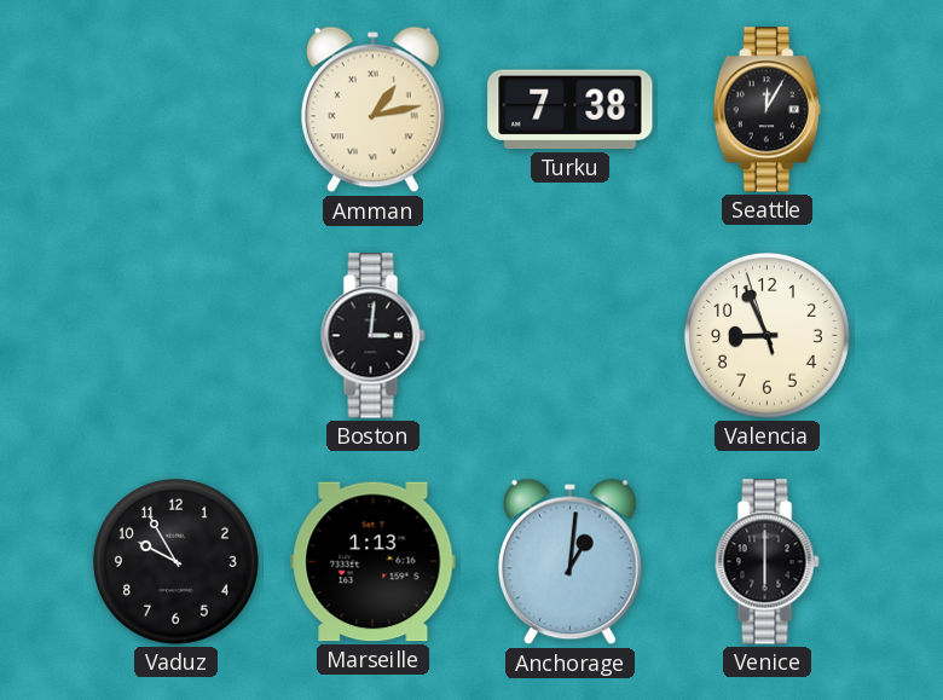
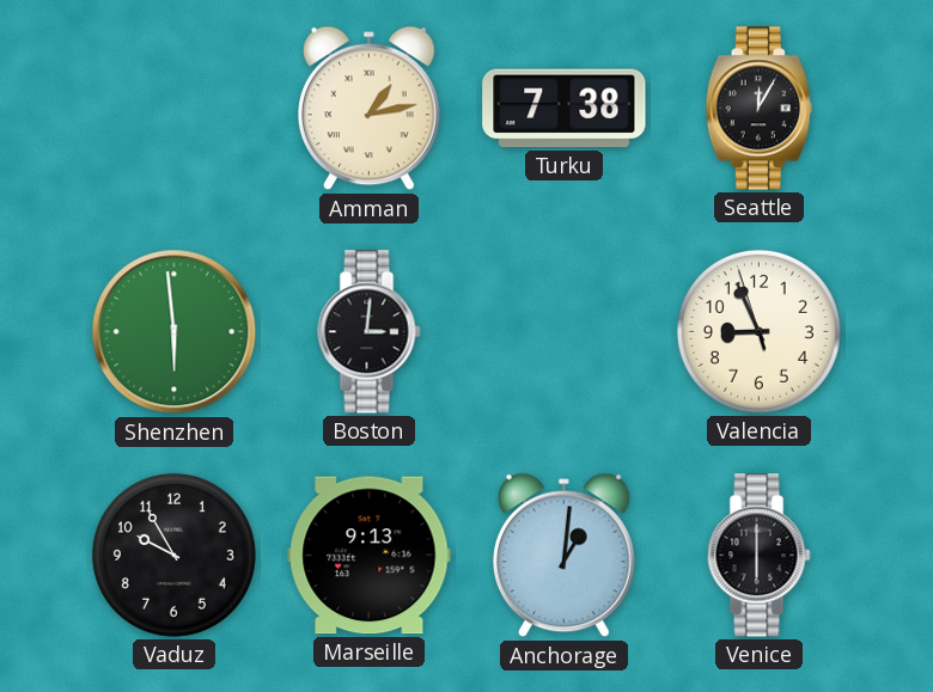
Shenzhen: none -> 5:59 (175, 332)
Marseille: 1:13 -> 9:13 (370, 556)
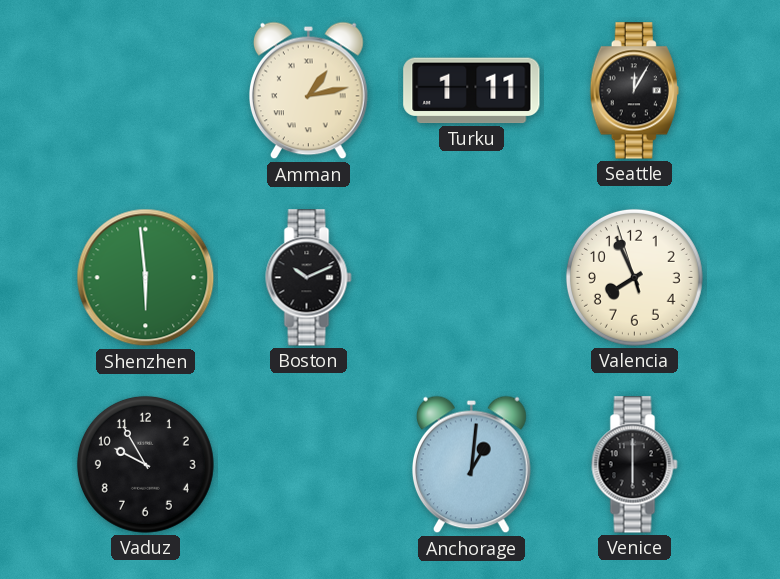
Turku: 7:38 -> 1:11 (472, 91)
Boston: 3:01 -> 10:11 (309, 278)
Valencia: 8:55 -> 7:55 (634, 277)
Marseille: 9:13 -> none (370, 556)
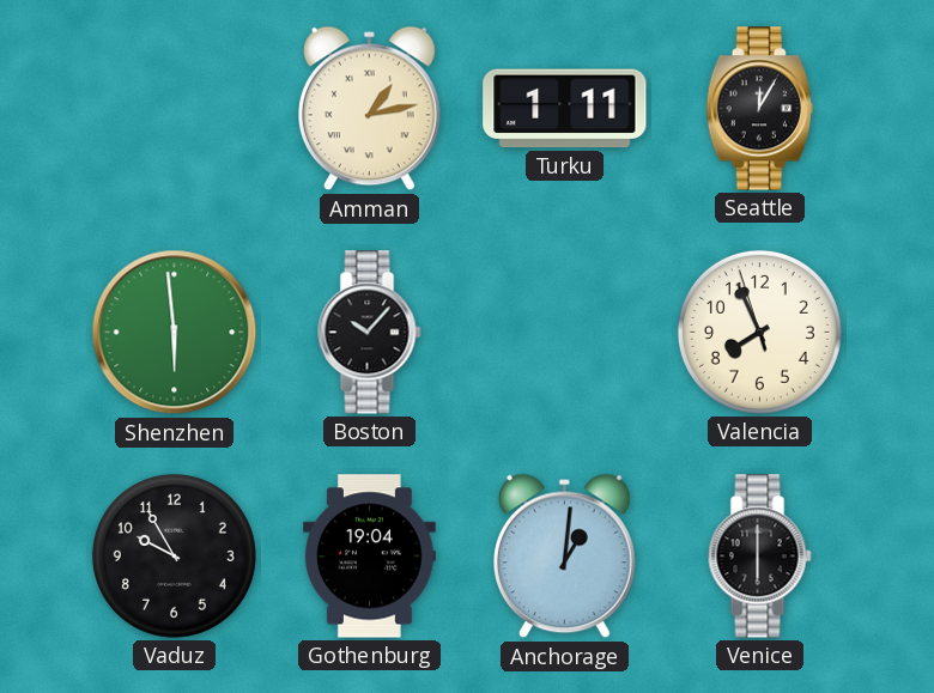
Boston: 10:11 -> 10:07 (370, 333)
Gothenburg: none -> 19:04 (369, 557)
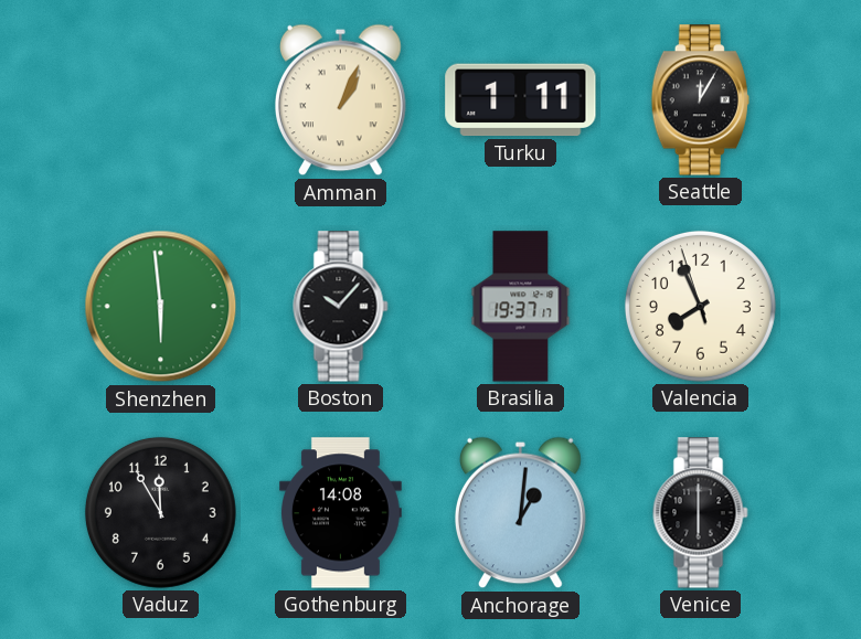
Amman: 1:13 -> 1:04 (341, 100)
Brasilia: none -> 19:37 (521, 307)
Vaduz: 9:55 -> 11:55 (160, 512)
Gothenburg: 19:04 -> 14:08 (340, 513)
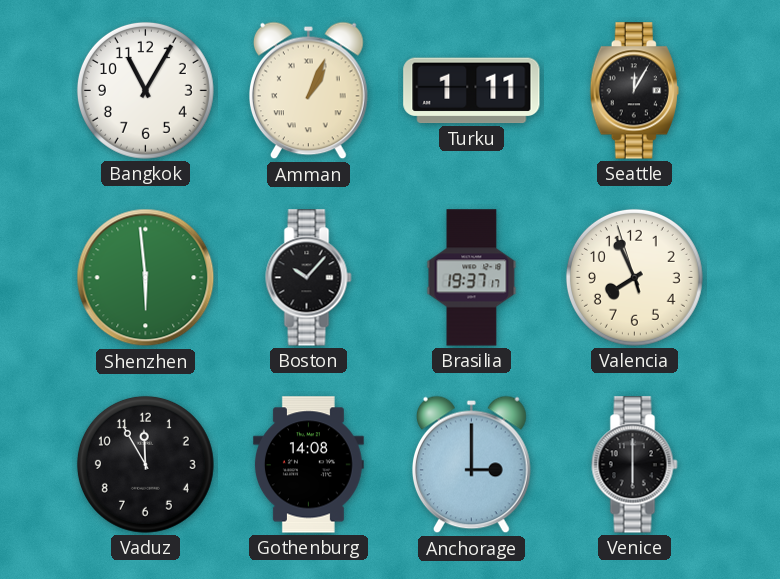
Bangkok: none -> 11:05 (145, 90)
Anchorage: 1:01 -> 3:00 (472, 465)
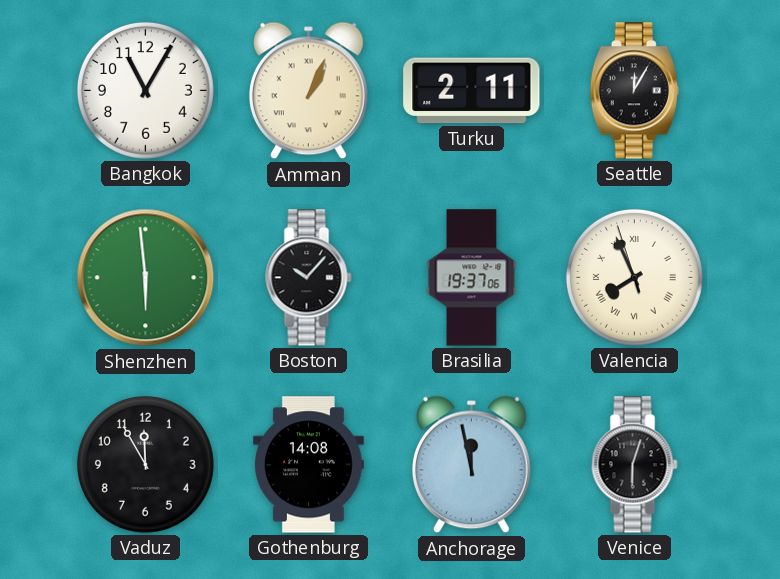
Turku: 1:11 -> 2:11 (472, 91)
Brasilia: 19:37:17 -> 19:37:06 (472, 278)
Valencia numerals: Arabic -> Roman (634, 277)
Anchorage: 3:00 -> 11:58 (472, 465)
Venice: 6:00 -> 6:03 (635, 465)
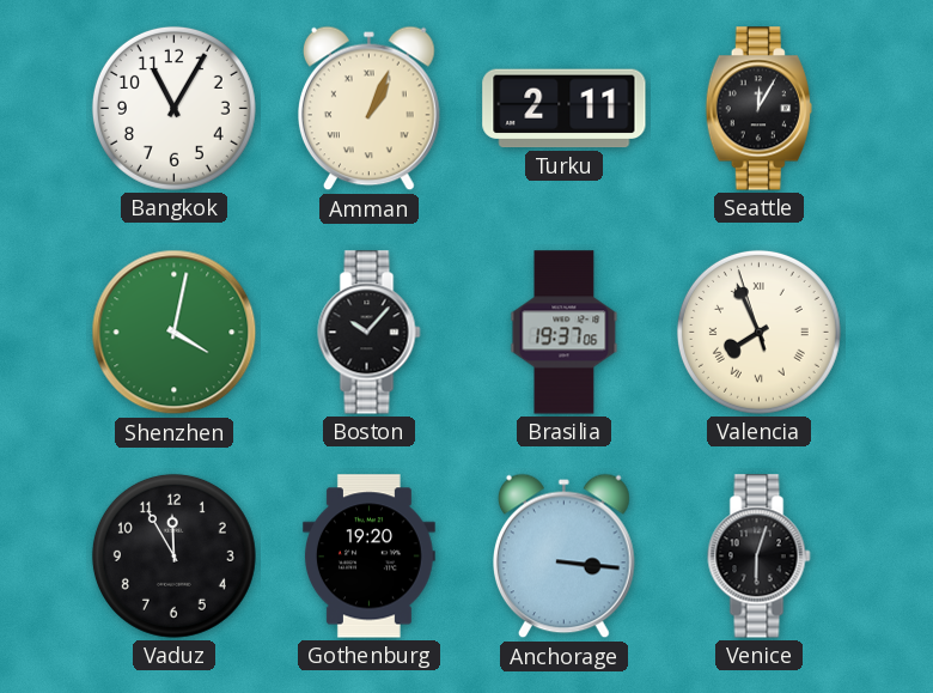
Shenzhen: 5:59 -> 4:02 (175, 333)
Gothenburg: 14:08 -> 19:20 (368, 557)
Anchorage: 11:58 -> 3:16 (565, 557)
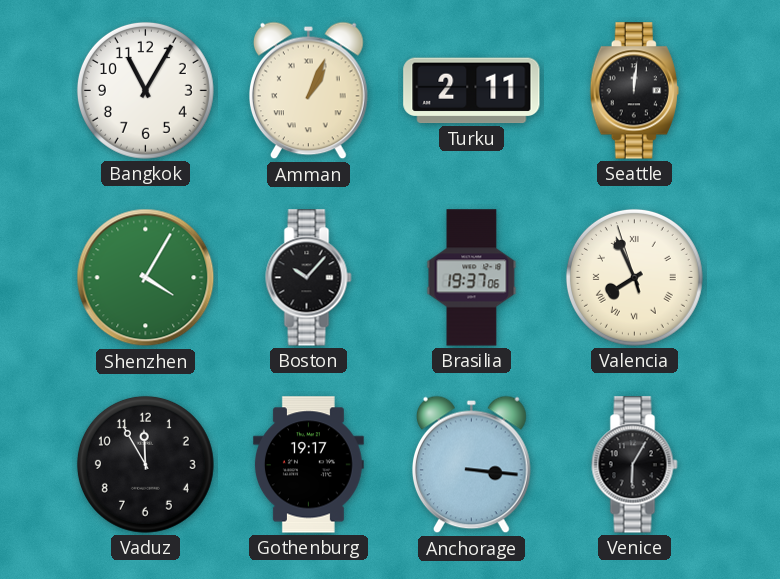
Seattle: 12:05 -> 12:01 (634, 91)
Shenzhen: 4:02 -> 4:05 (146, 278)
Gothenburg: 19:20 -> 19:17 (308, 465)
Venice: 6:03 -> 6:05 (635, 465)
